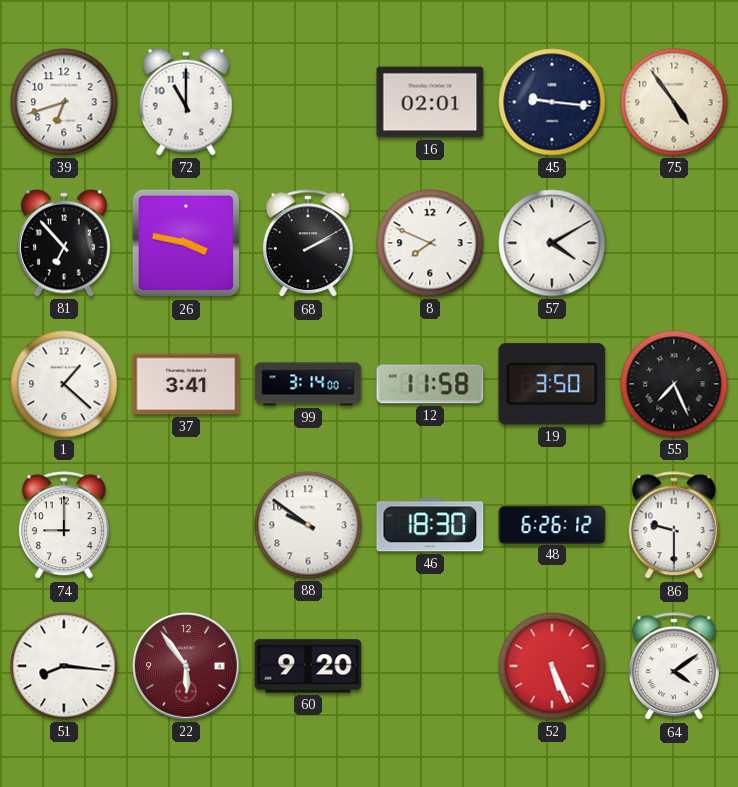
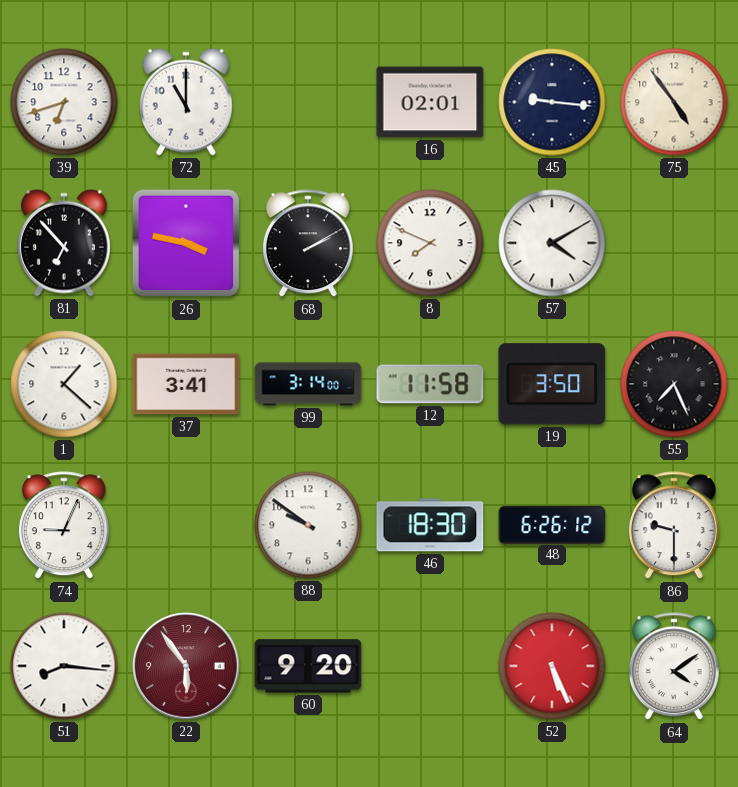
74: 9:00 -> 9:04 (64, 526)
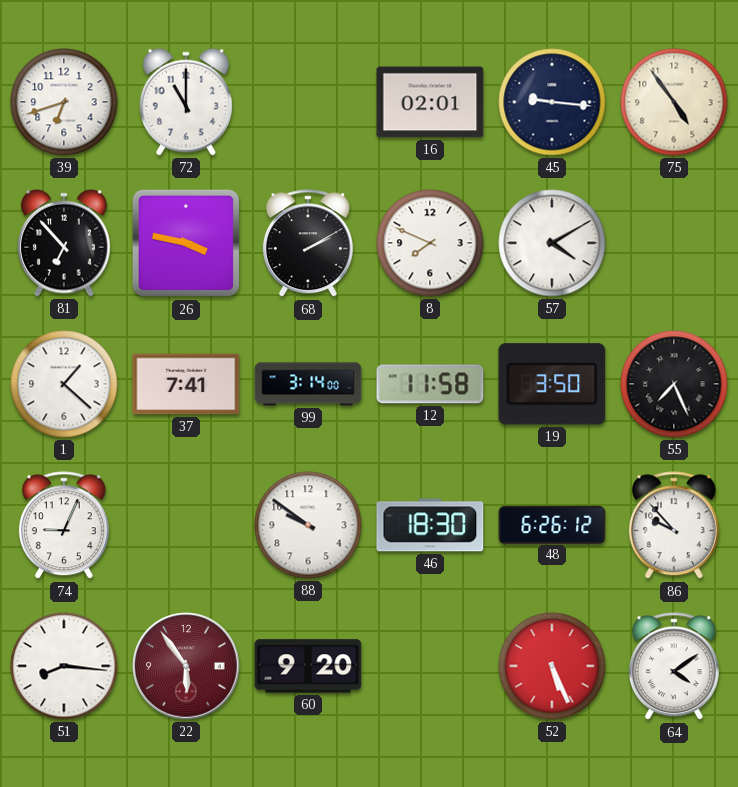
37: 3:41 -> 7:41 (186, 384)
86: 9:30 -> 9:53 (674, 526)
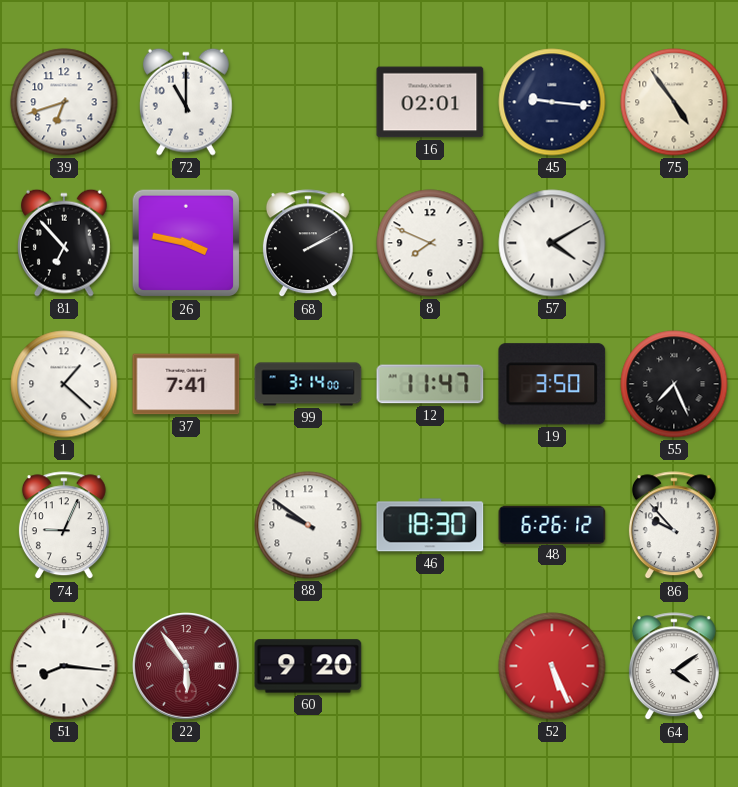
12: 11:58 -> 11:47 (430, 384)
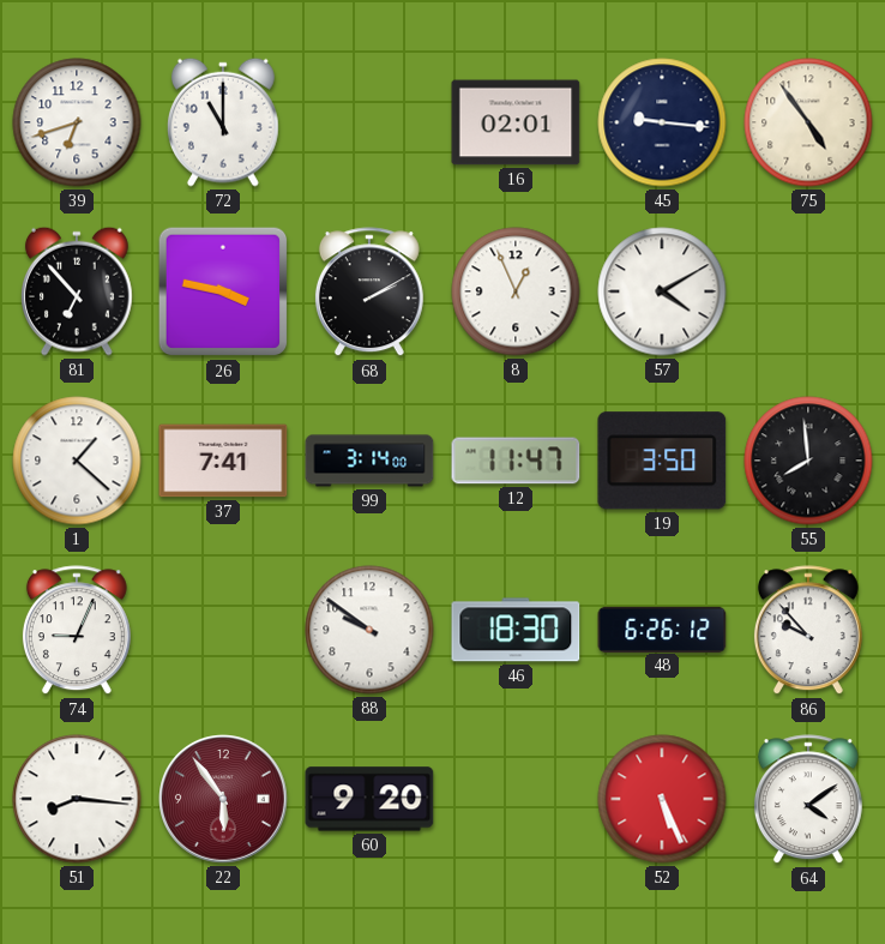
8: 7:49 -> 12:56 (516, 291)
55: 7:26 -> 7:59 (808, 461)
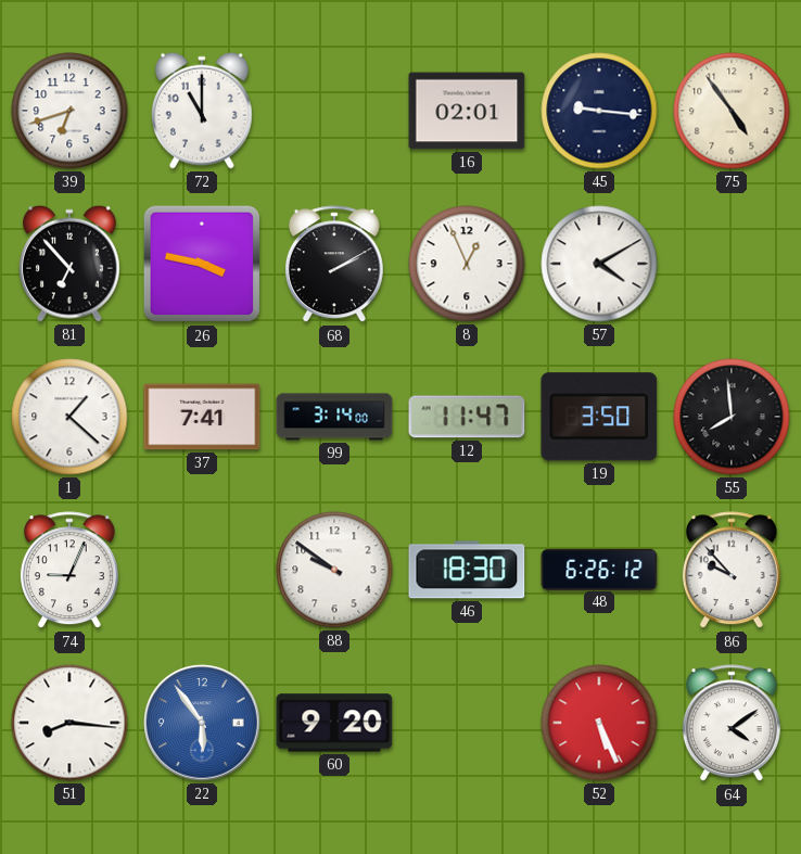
22 dial: burgundy -> blue (202, 723)
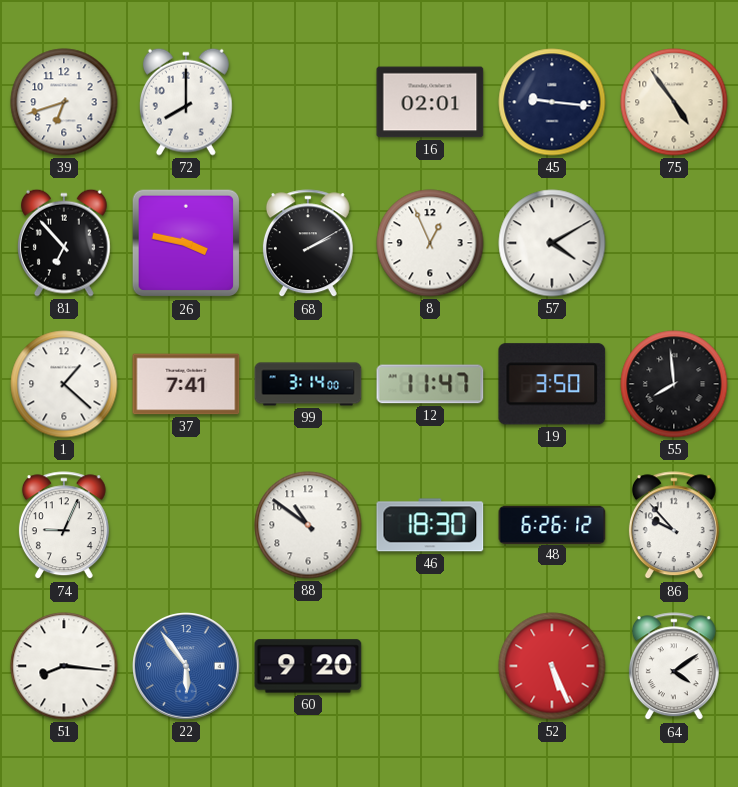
72: 11:00 -> 8:00 (186, 102)
88: 9:51 -> 10:51 (308, 525)
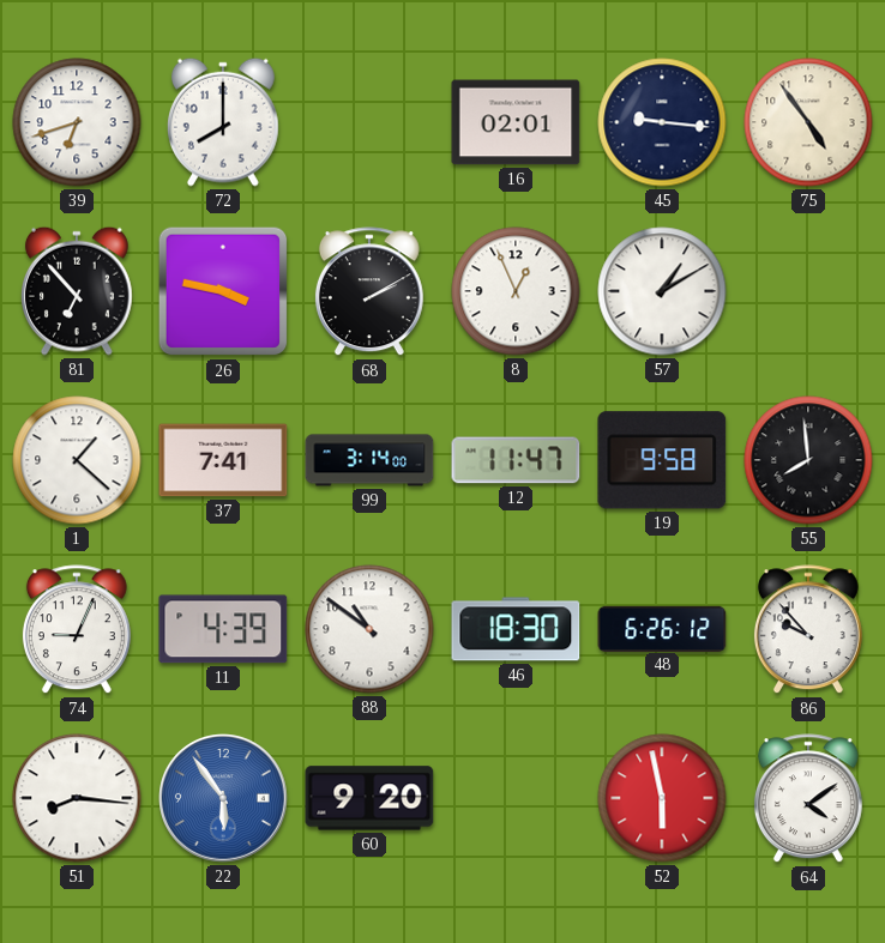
57: 4:10 -> 1:10 (662, 291)
19: 3:50 -> 9:58 (662, 460)
11: none -> 4:39 (223, 629)
52: 5:26 -> 5:58 (662, 798)
